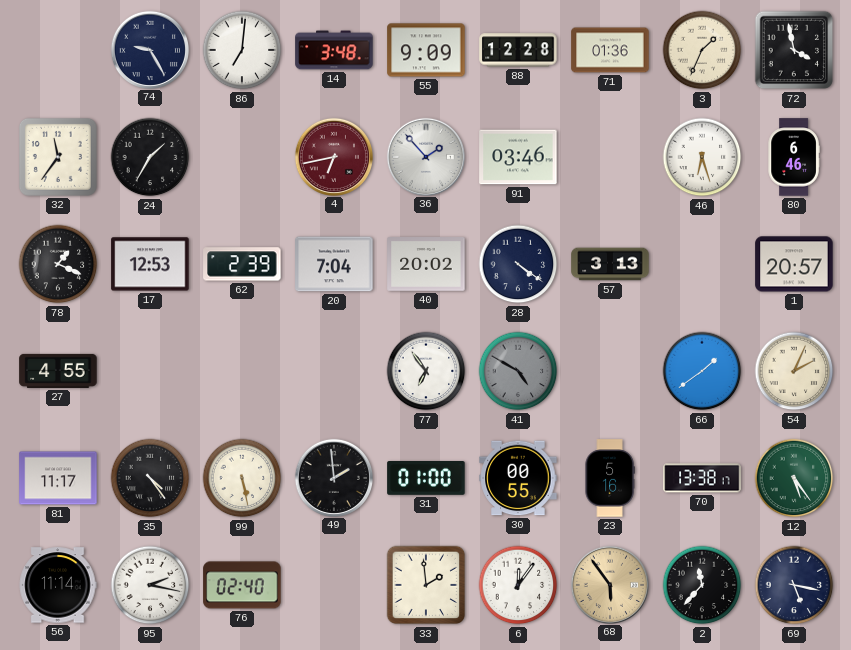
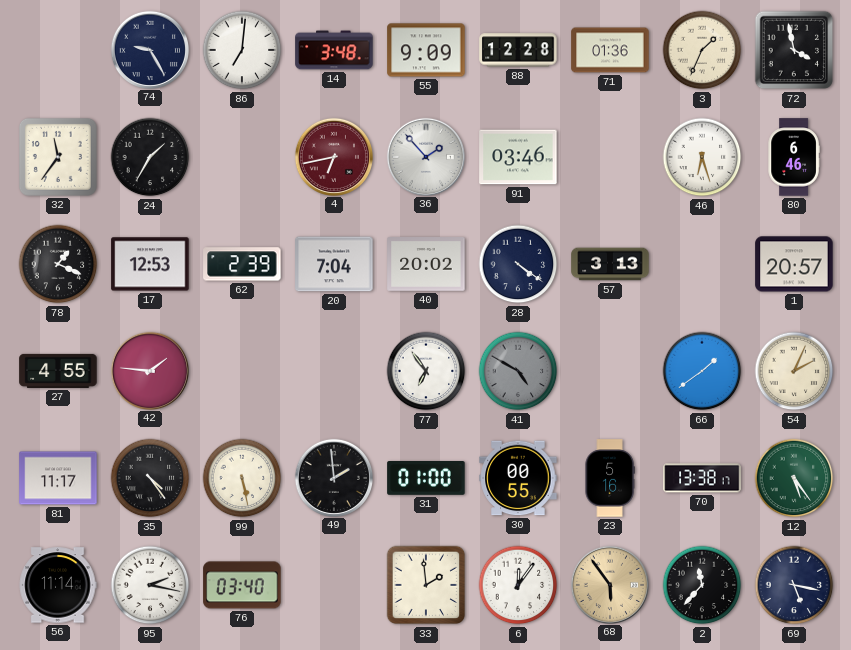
42: none -> 1:46 (149, 370)
76: 02:40 -> 03:40 (242, 585)
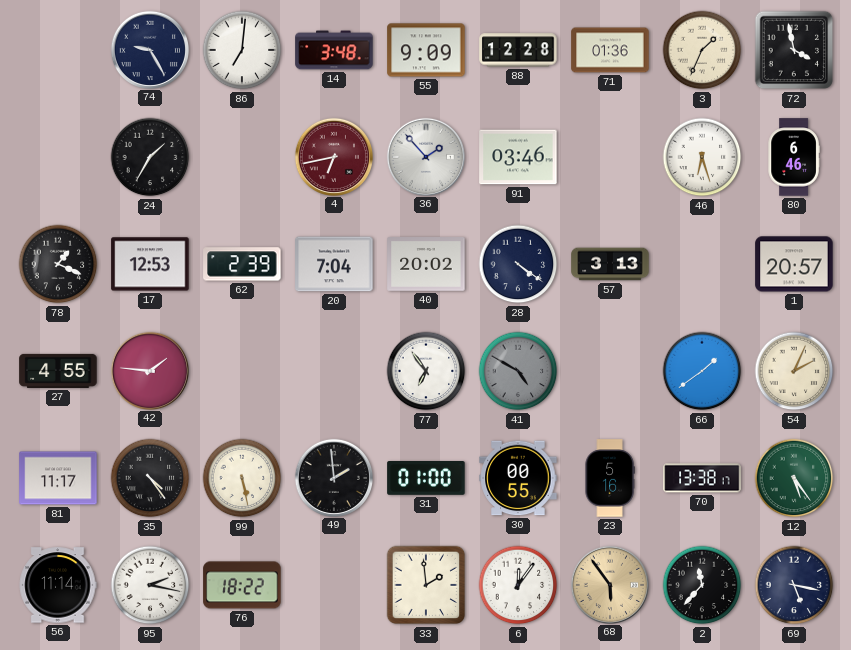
32: 11:36 -> none (58, 157)
76: 03:40 -> 18:22 (242, 585)
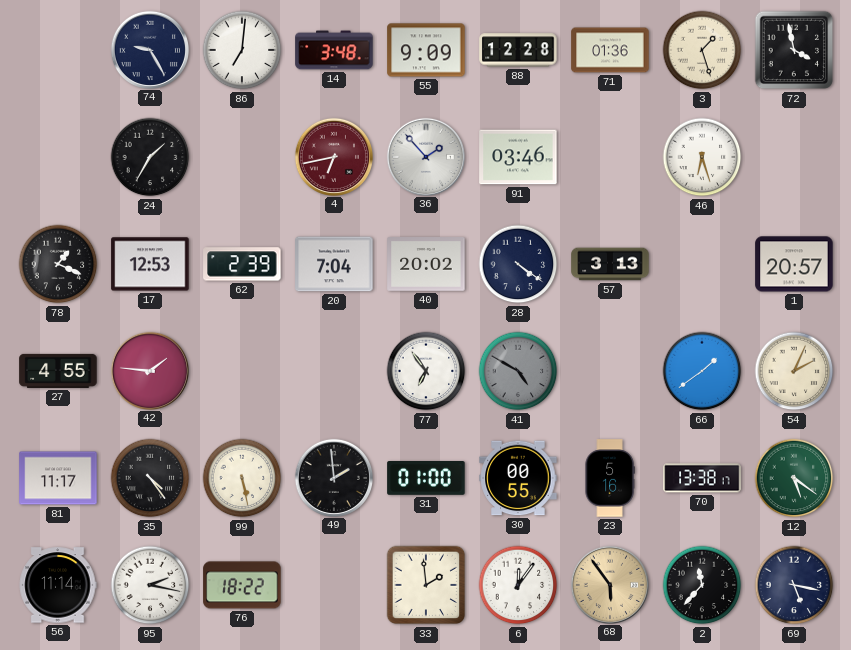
3: 1:34 -> 1:27 (702, 50)
80: 6:46 -> none (794, 157)
12: 5:24 -> 5:21 (794, 478)
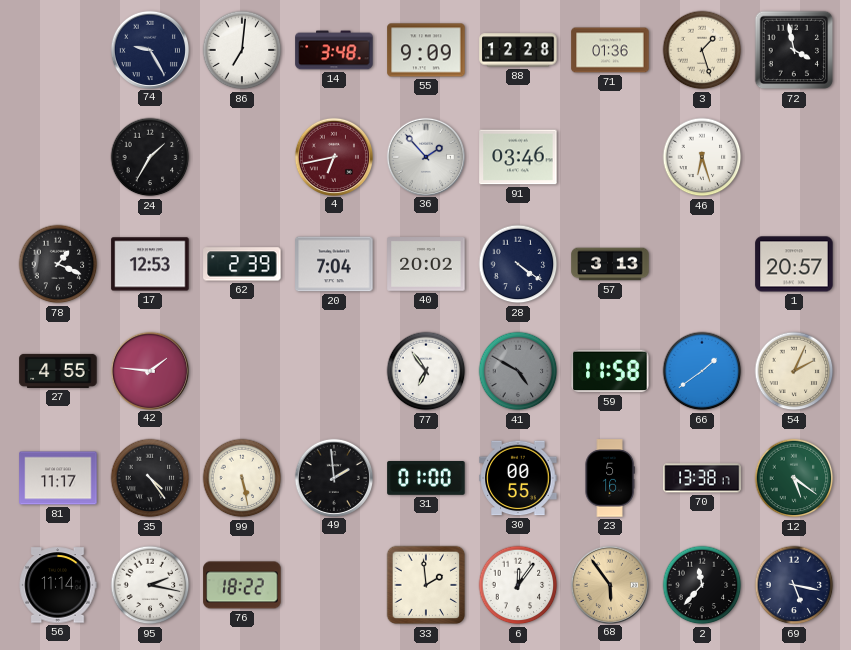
59: none -> 11:58 (610, 371)
